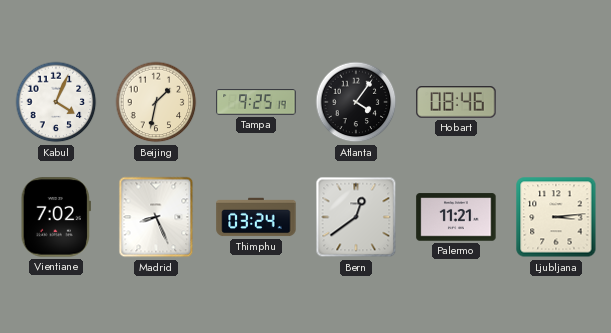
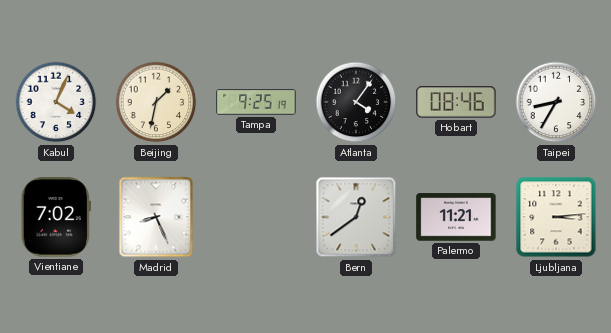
Taipei: none -> 8:35 (556, 102)
Thimphu: 03:24 -> none (256, 217)
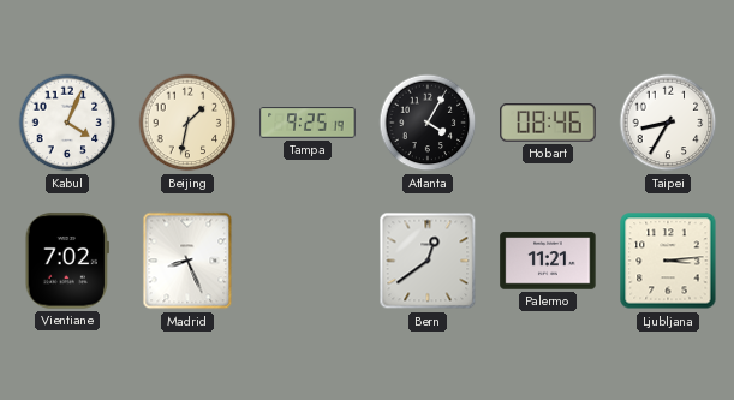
Atlanta: 4:06 -> 4:05 (428, 123)
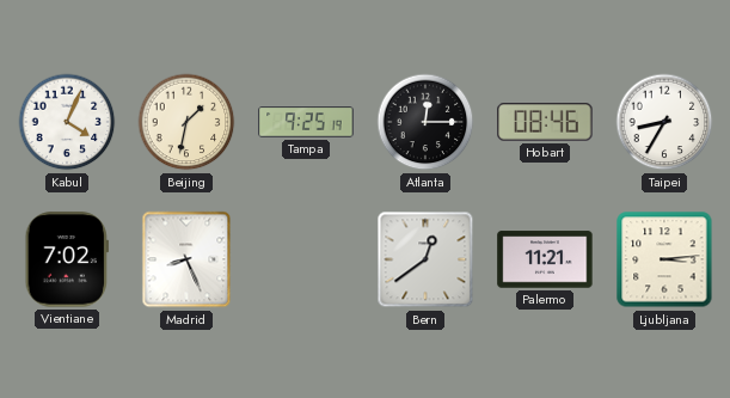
Atlanta: 4:05 -> 12:15 (425, 122)
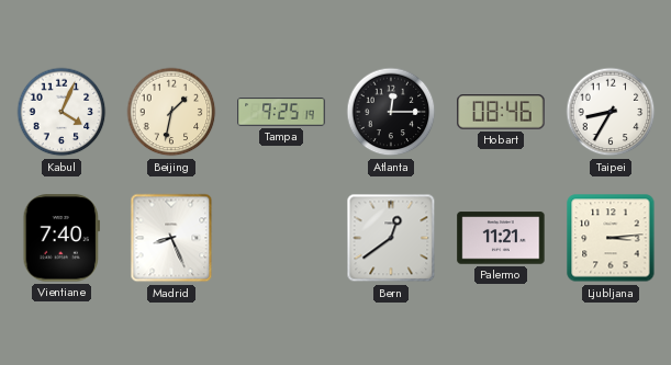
Vientiane: 7:02 -> 7:40 (61, 238)
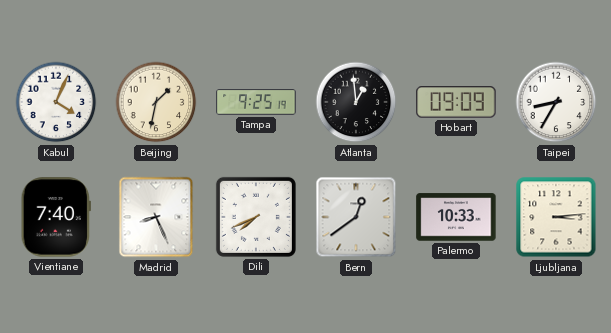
Atlanta: 12:15 -> 12:59 (356, 102)
Hobart: 08:46 -> 09:09 (456, 102)
Dili: none -> 7:41 (256, 217)
Palermo: 11:21 -> 10:33 (456, 217)
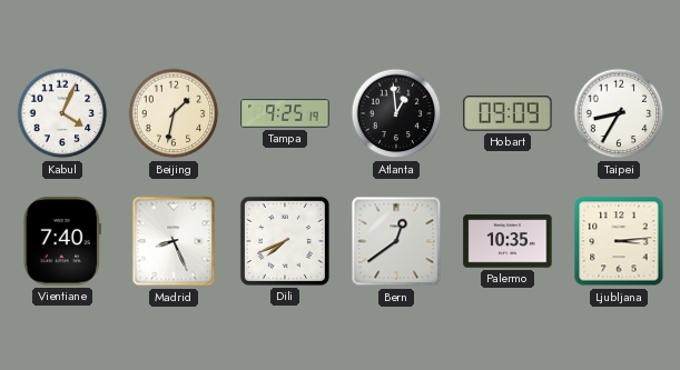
Palermo: 10:33 -> 10:35 (507, 241)
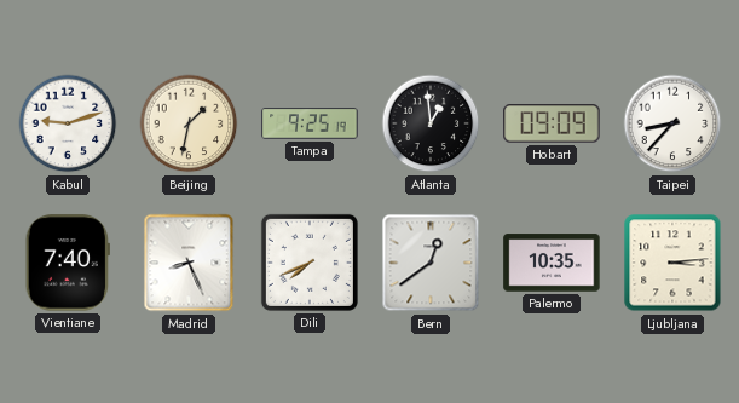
Kabul: 4:04 -> 9:12 (68, 123)
Taipei: 8:35 -> 8:37 (672, 123)
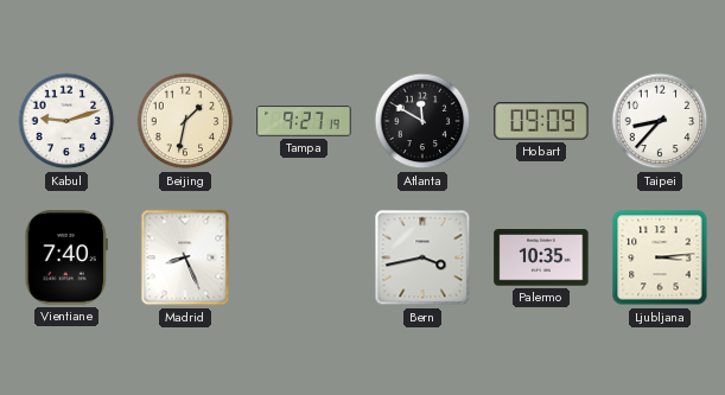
Tampa: 9:25 -> 9:27 (304, 121)
Atlanta: 12:59 -> 11:50 (422, 121)
Dili: 7:41 -> none (310, 263)
Bern: 12:39 -> 3:43 (422, 257)
